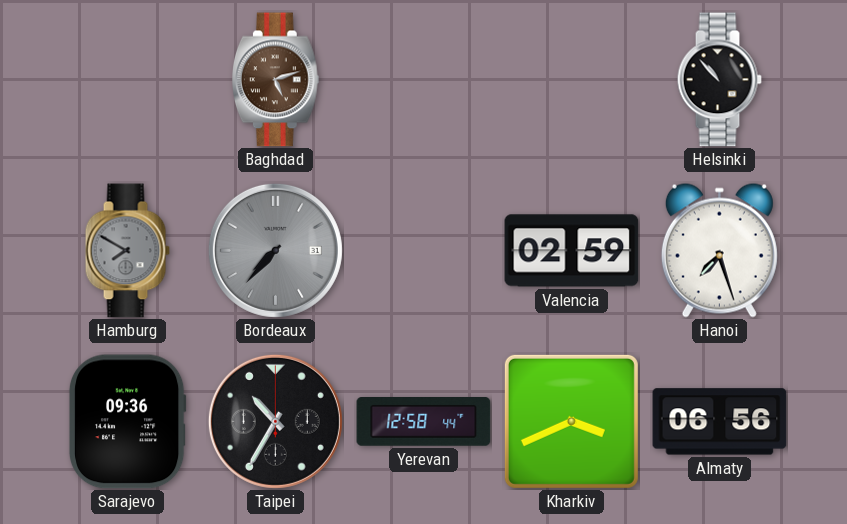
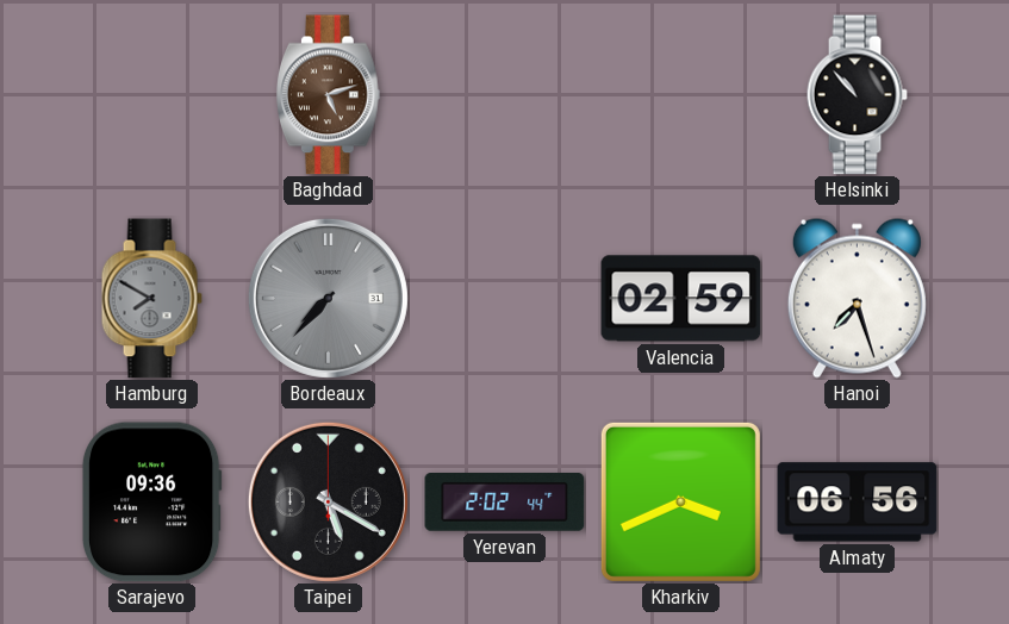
Taipei: 10:35 -> 5:20 (328, 501)
Yerevan: 12:58 -> 2:02 (505, 503)
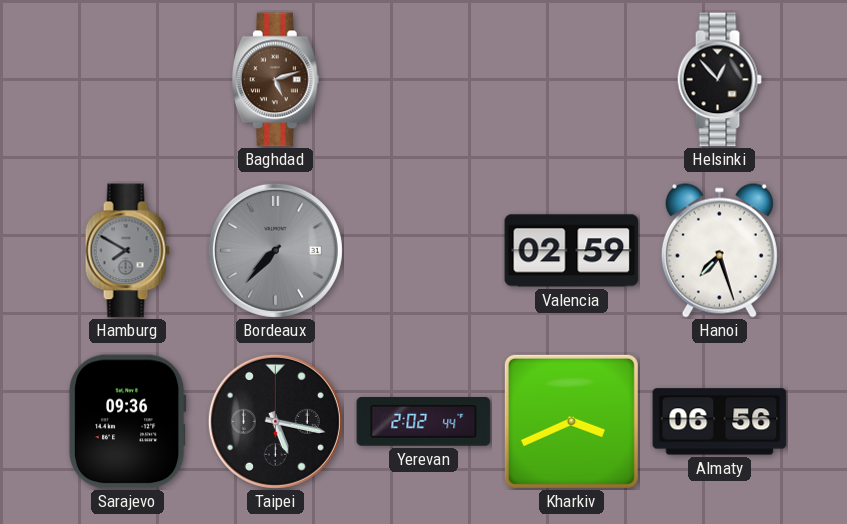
Helsinki: 10:53 -> 12:53 (719, 80)
Taipei: 5:20 -> 5:17 (275, 421)
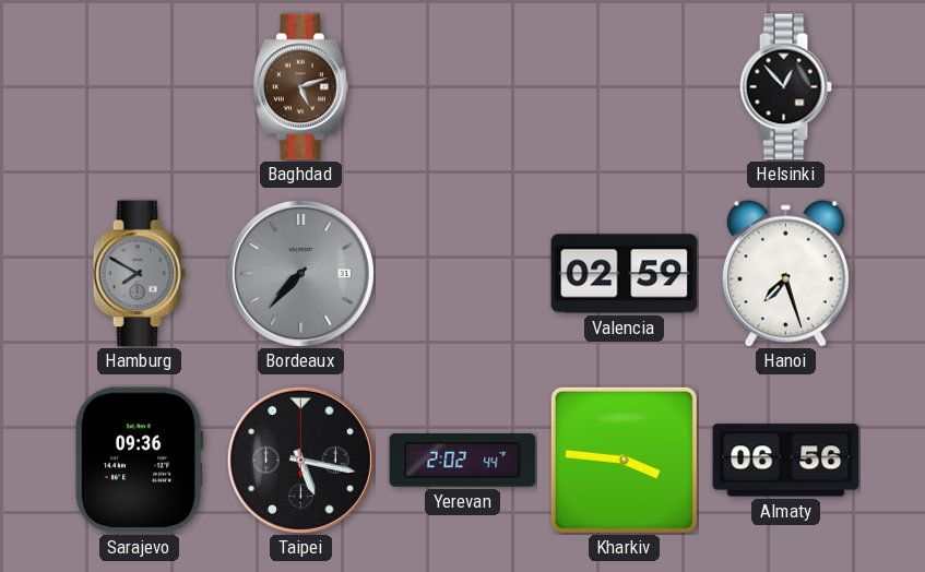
Kharkiv: 3:41 -> 3:46 (624, 460)
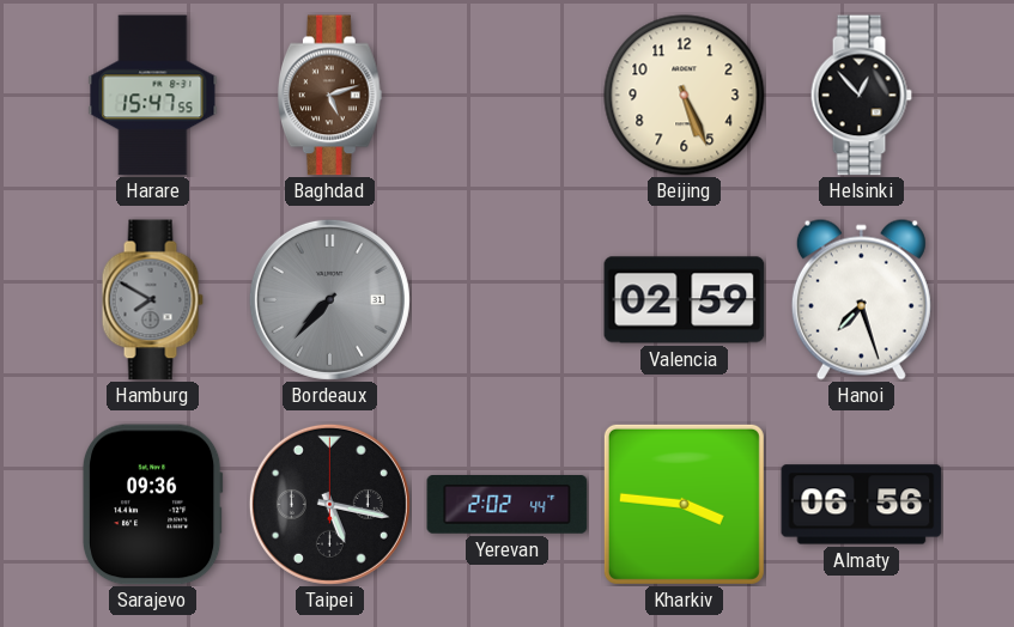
Harare: none -> 15:47 (153, 96)
Beijing: none -> 5:26 (685, 96)
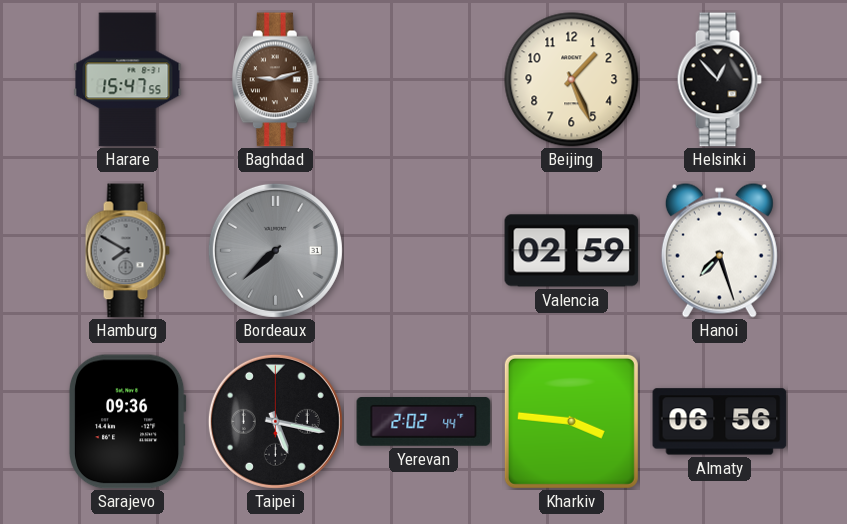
Baghdad: 5:12 -> 9:12 (275, 80)
Beijing: 5:26 -> 1:26 (572, 80)
Bordeaux: 7:37 -> 7:38 (275, 250)
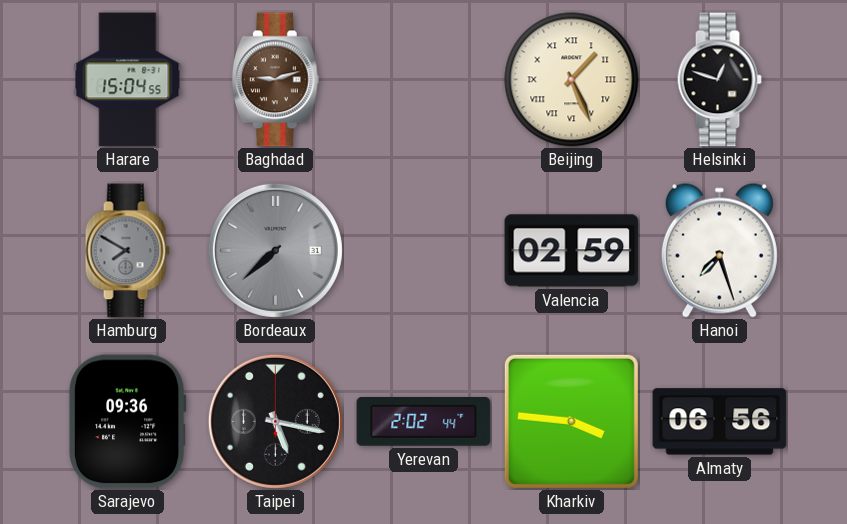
Harare: 15:47 -> 15:04 (128, 80)
Beijing numerals: Arabic -> Roman (572, 80)
Helsinki: 12:53 -> 12:48 (719, 80)
